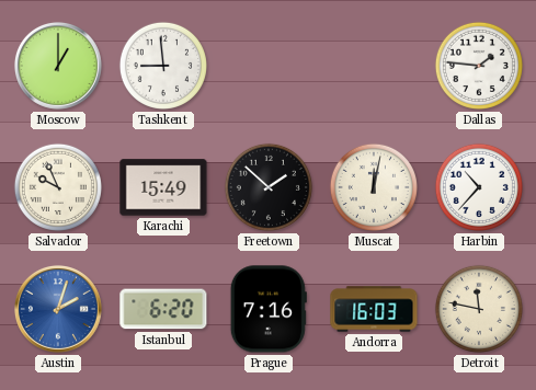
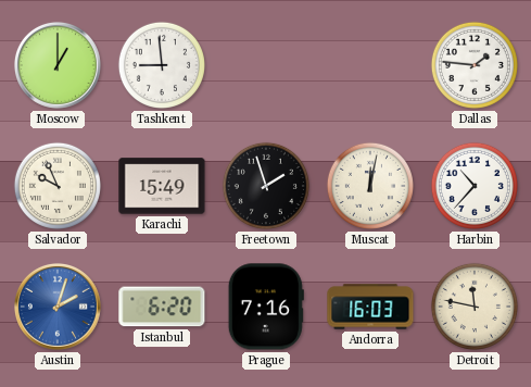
Freetown: 1:52 -> 1:57 (266, 186)
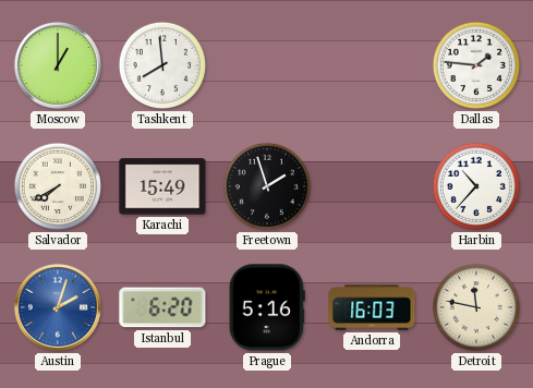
Tashkent: 8:59 -> 7:59 (162, 65)
Salvador: 9:56 -> 7:40 (58, 186)
Muscat: 12:02 -> none (370, 186)
Prague: 7:16 -> 5:16 (267, 307)
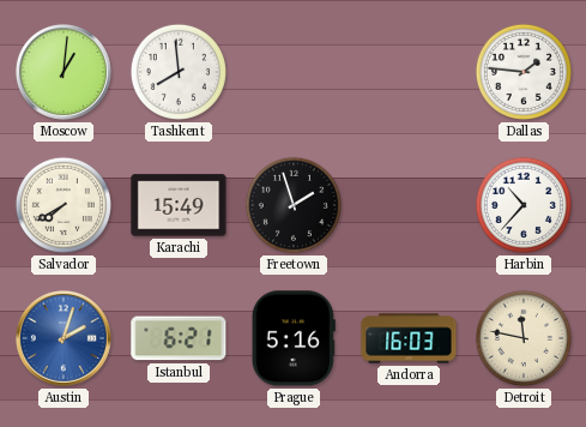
Moscow: 1:00 -> 1:01 (64, 72)
Istanbul: 6:20 -> 6:21 (179, 338)
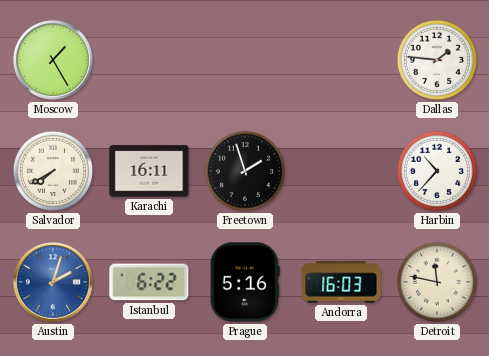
Moscow: 1:01 -> 1:25 (53, 60)
Tashkent: 7:59 -> none (179, 72)
Karachi: 15:49 -> 16:11 (149, 171)
Istanbul: 6:21 -> 6:22 (149, 282)
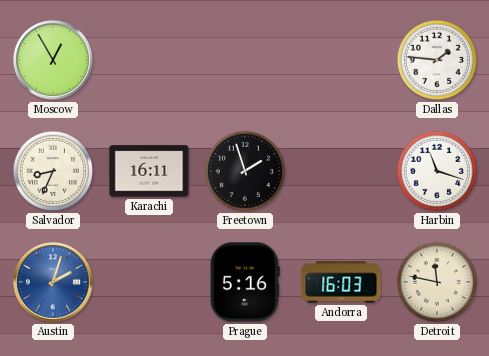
Moscow: 1:25 -> 12:55 (53, 60)
Salvador: 7:40 -> 8:34 (53, 171)
Harbin: 10:37 -> 11:18 (437, 171)
Istanbul: 6:22 -> none (149, 282)
